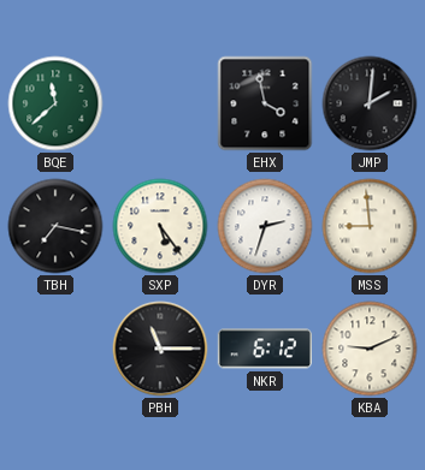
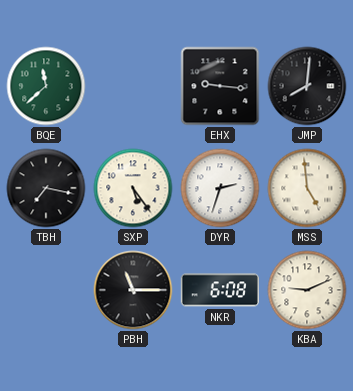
EHX: 3:58 -> 9:16 (220, 86)
JMP: 2:01 -> 8:01 (307, 86)
MSS: 8:59 -> 4:59 (307, 188)
NKR: 6:12 -> 6:08 (219, 290)
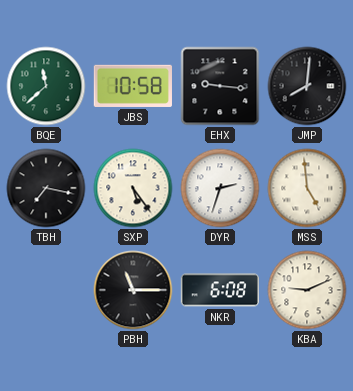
JBS: none -> 10:58 (133, 86)
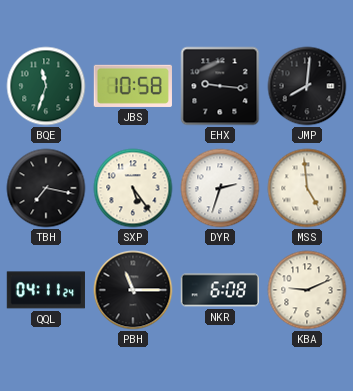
BQE: 11:38 -> 11:33 (46, 86)
QQL: none -> 04:11 (45, 290)
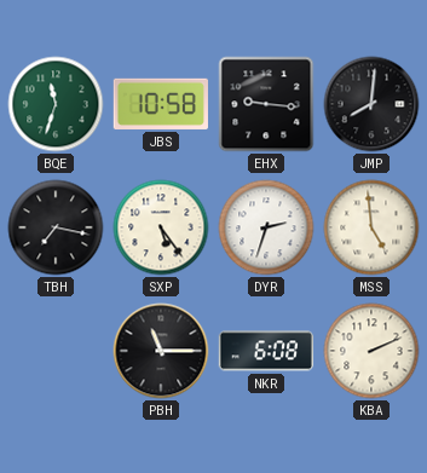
QQL: 04:11 -> none (45, 290)
KBA: 9:11 -> 2:11 (371, 351)
